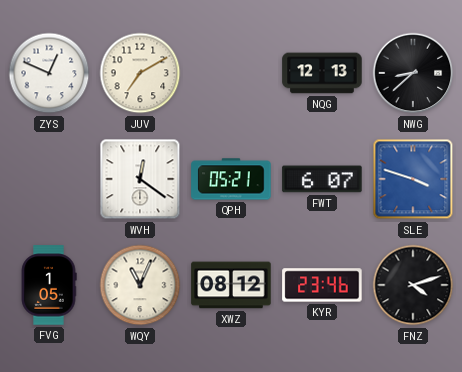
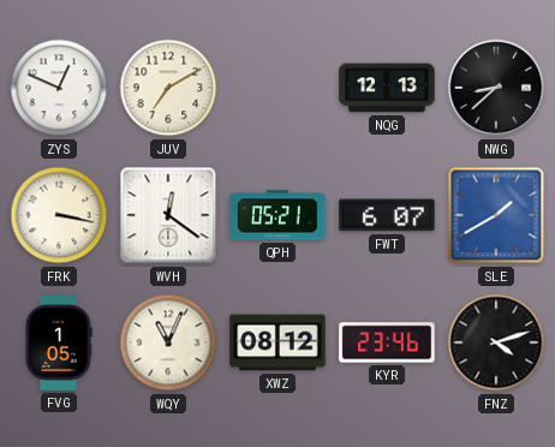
FRK: none -> 3:17 (59, 215)
SLE: 3:48 -> 1:40 (496, 215)
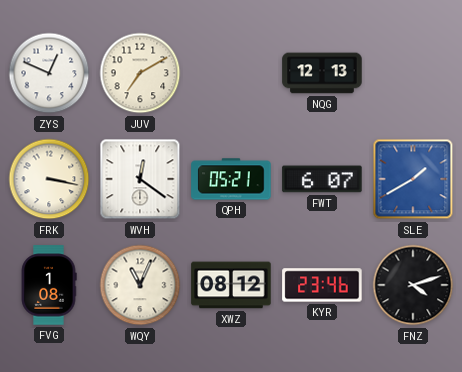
NWG: 8:38 -> none (496, 88)
FVG: 1:05 -> 1:08 (49, 285)
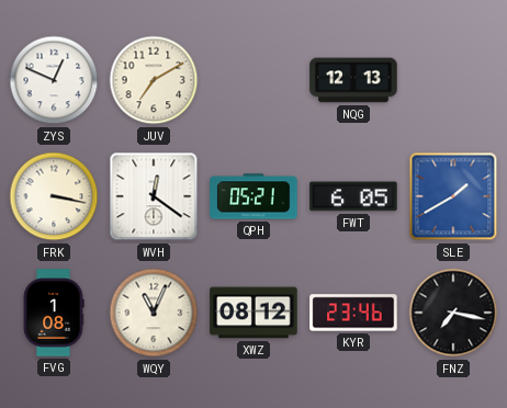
FWT: 6:07 -> 6:05 (353, 196)
FNZ: 4:12 -> 7:17 (453, 313)
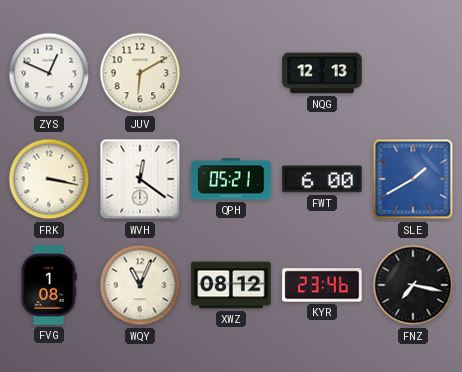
JUV: 7:10 -> 6:10 (140, 73)
FWT: 6:05 -> 6:00 (322, 179)
